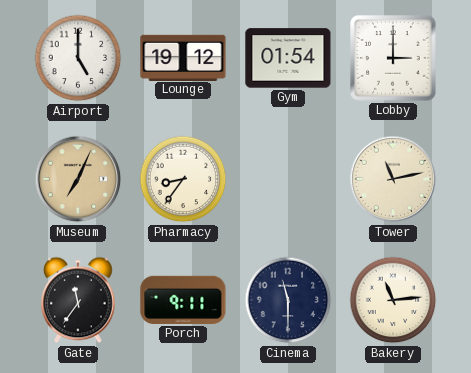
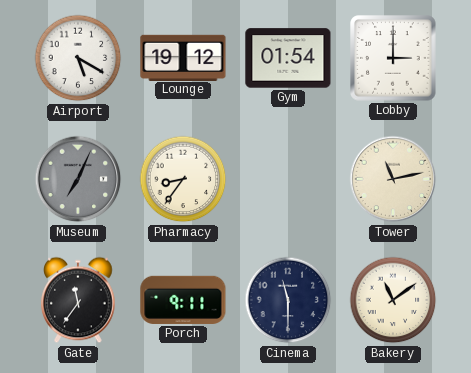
Airport: 5:00 -> 5:20 (78, 58)
Museum dial: champagne -> grey (78, 179)
Bakery: 11:14 -> 11:09 (393, 300)
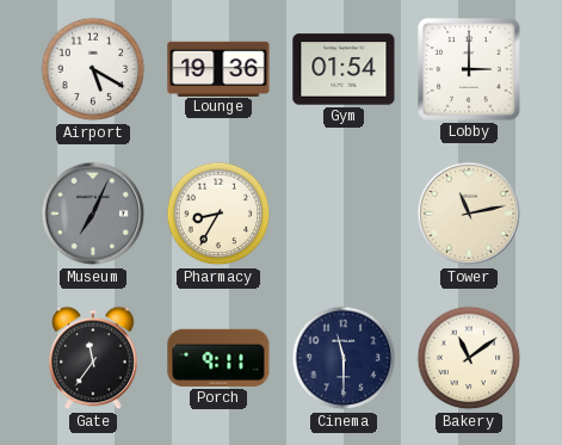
Lounge: 19:12 -> 19:36 (218, 68)
Pharmacy: 8:36 -> 8:35 (218, 214)
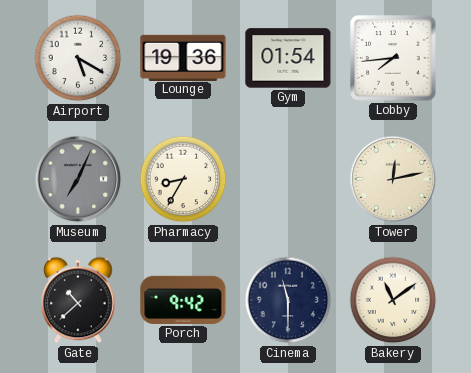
Lobby: 3:00 -> 7:44 (393, 58)
Tower: 11:13 -> 12:13 (393, 179)
Gate: 11:36 -> 10:38 (78, 300)
Porch: 9:11 -> 9:42 (183, 300)
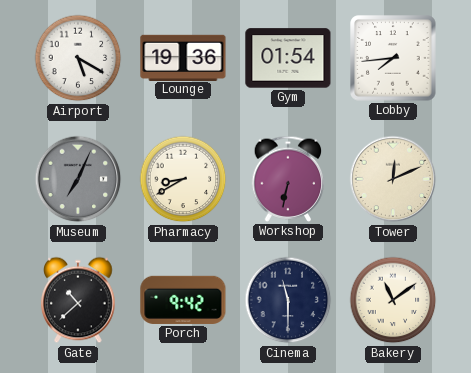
Pharmacy: 8:35 -> 8:40 (183, 179)
Workshop: none -> 6:32 (288, 179)
Tower: 12:13 -> 12:11 (393, 179)
